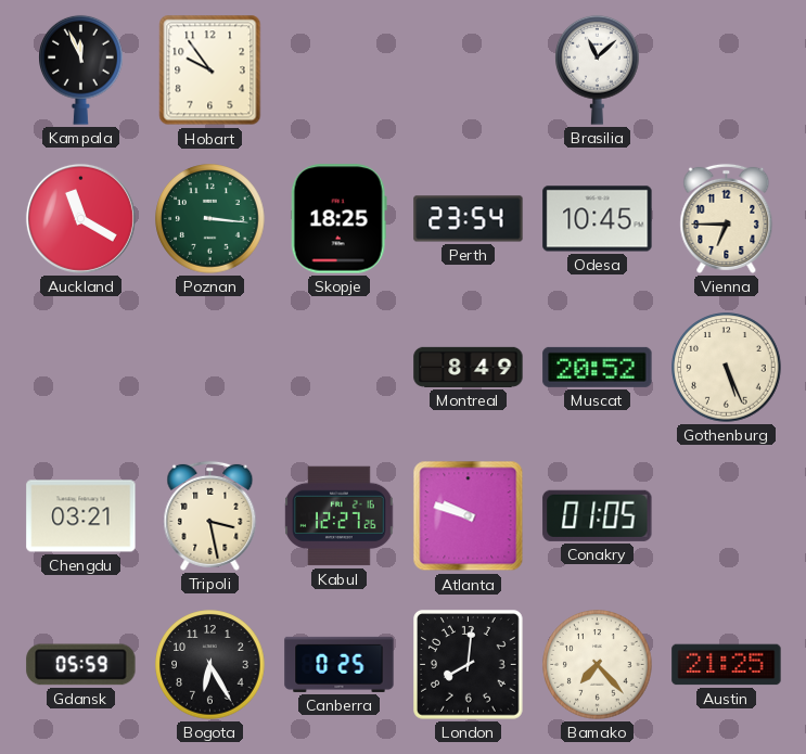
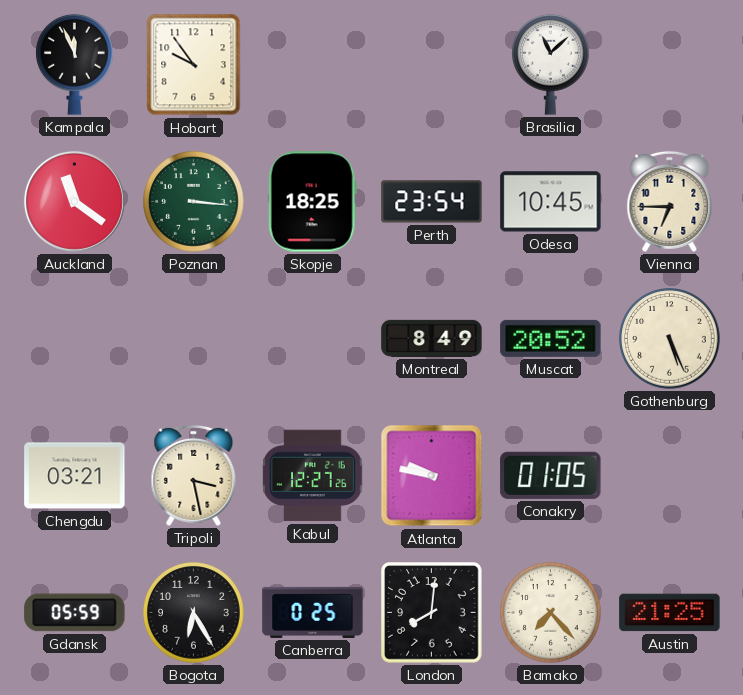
Auckland: 11:20 -> 11:21 (74, 201)
Atlanta: 9:48 -> 9:47 (432, 476)
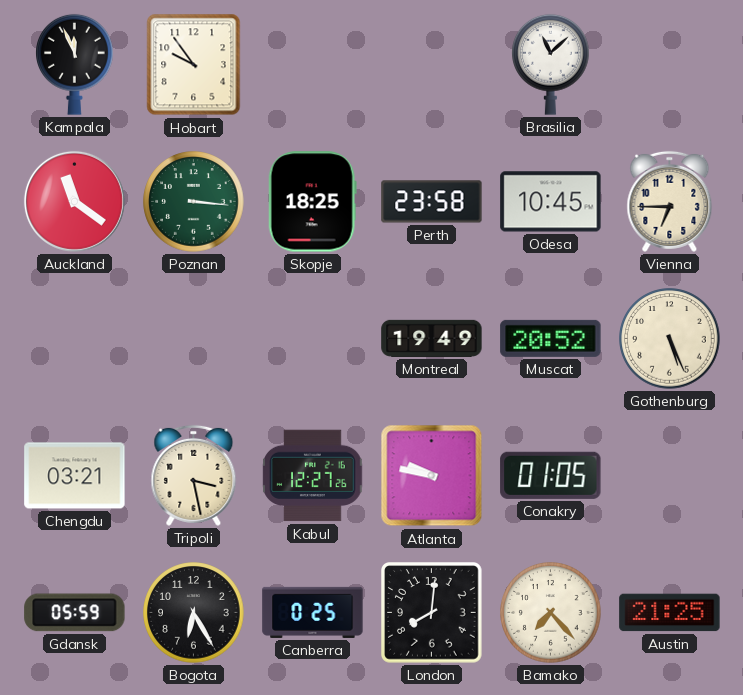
Perth: 23:54 -> 23:58 (432, 202)
Montreal: 8:49 -> 19:49 (432, 338)
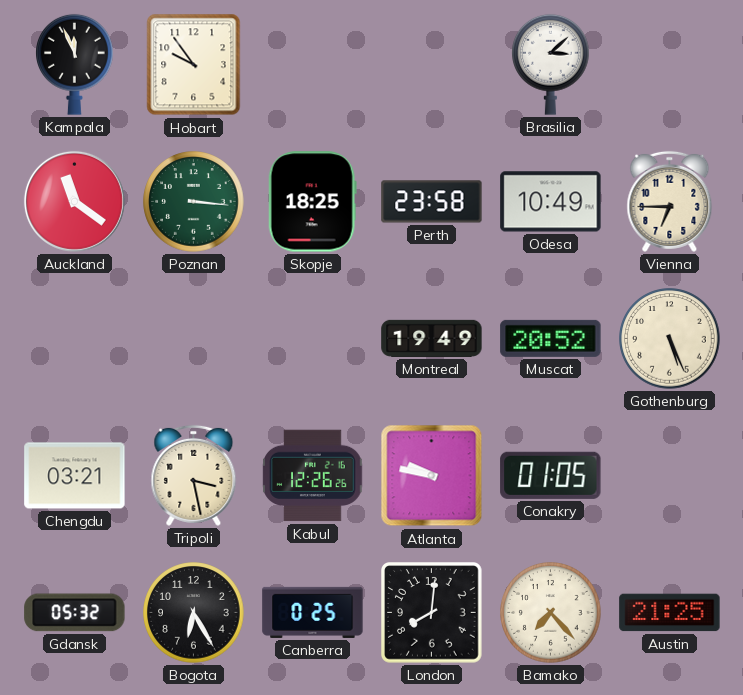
Brasilia: 11:08 -> 3:08 (551, 64)
Odesa: 10:45 -> 10:49 (551, 202)
Kabul: 12:27 -> 12:26 (313, 476)
Gdansk: 05:59 -> 05:32 (75, 613)
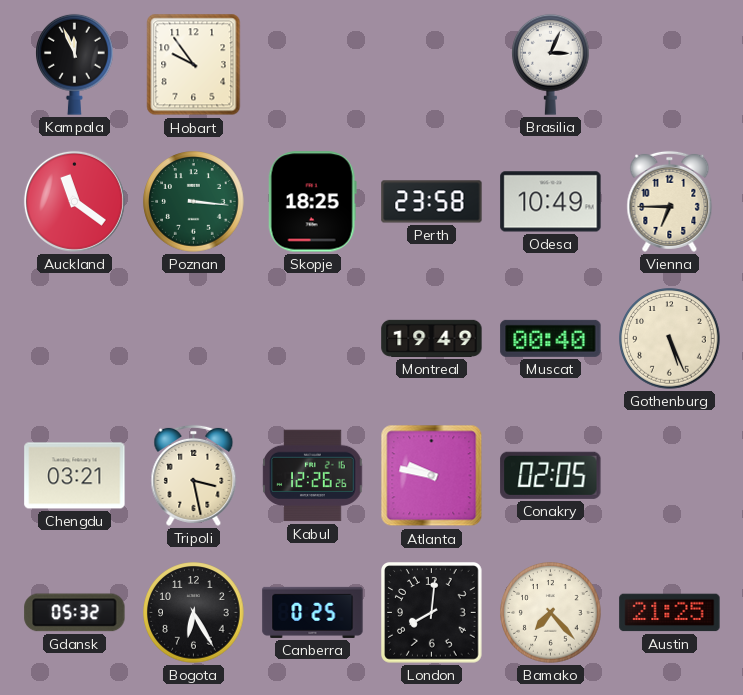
Brasilia: 3:08 -> 3:04 (551, 64)
Muscat: 20:52 -> 00:40 (551, 338)
Conakry: 01:05 -> 02:05 (551, 475)
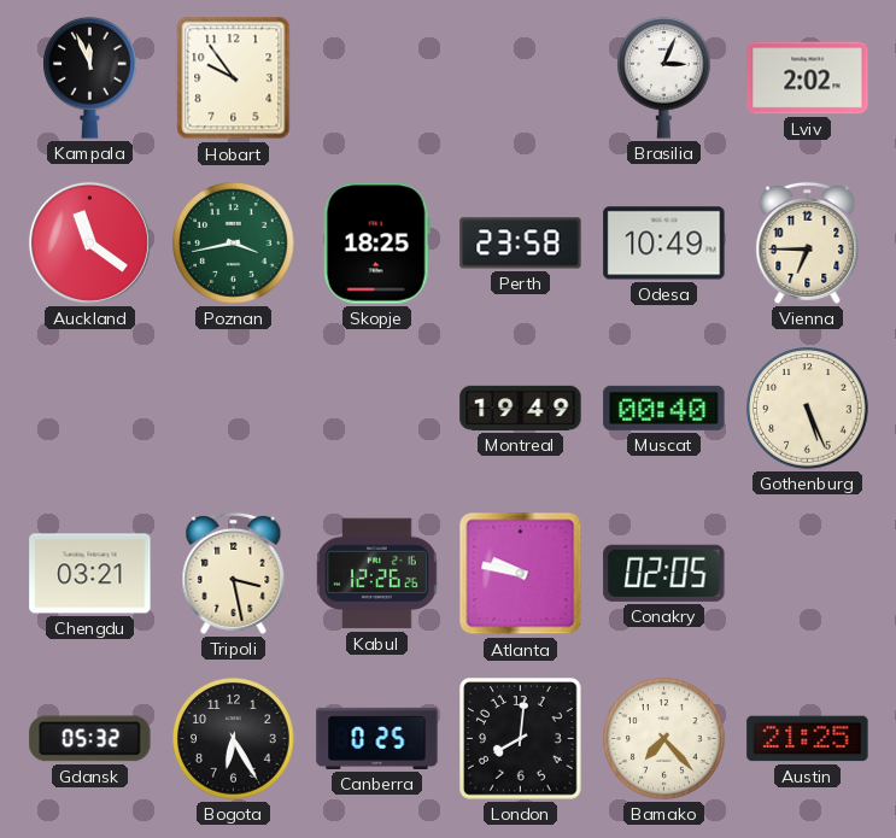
Lviv: none -> 2:02 (808, 78)
Poznan: 3:16 -> 3:43 (234, 244)
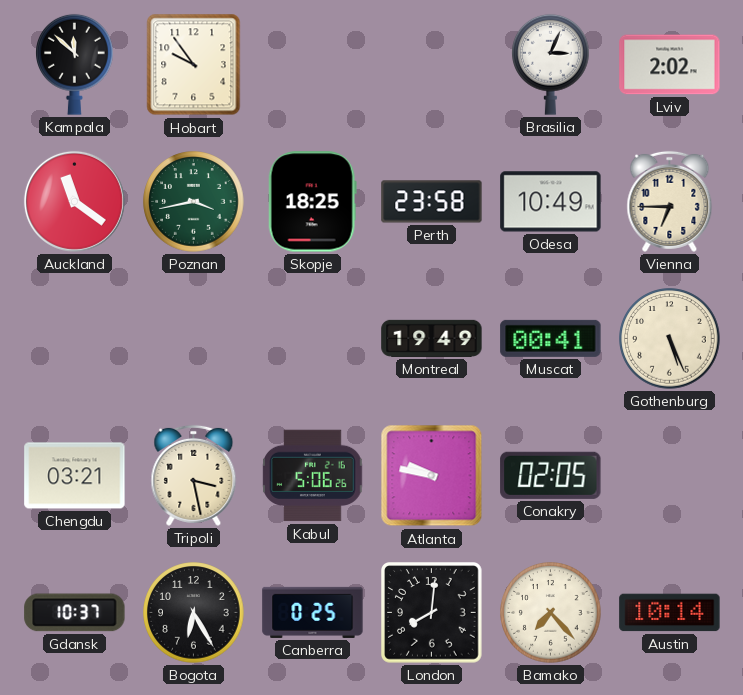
Kampala: 11:56 -> 11:52 (75, 64)
Muscat: 00:40 -> 00:41 (551, 338)
Kabul: 12:26 -> 5:06 (313, 476)
Gdansk: 05:32 -> 10:37 (75, 613)
Austin: 21:25 -> 10:14 (670, 613)
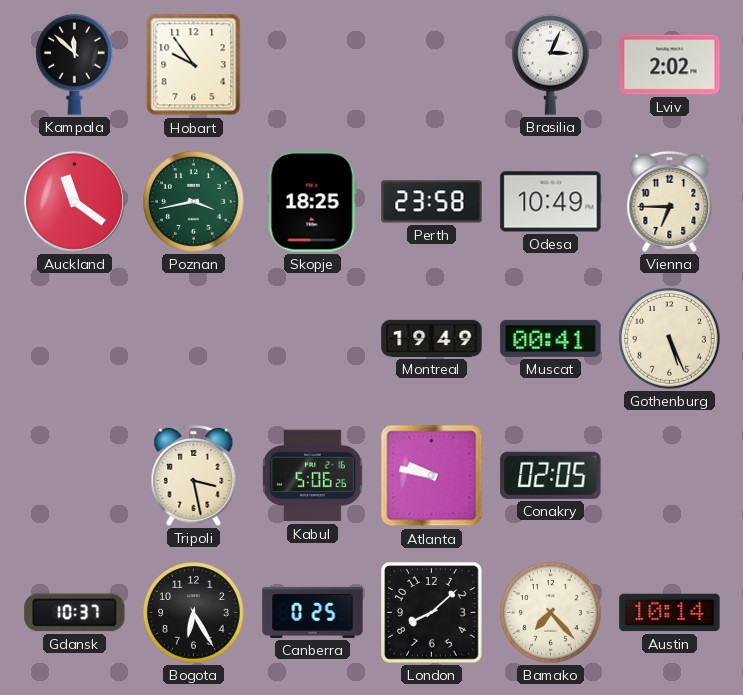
Chengdu: 03:21 -> none (75, 476)
London: 8:01 -> 8:08 (432, 613)
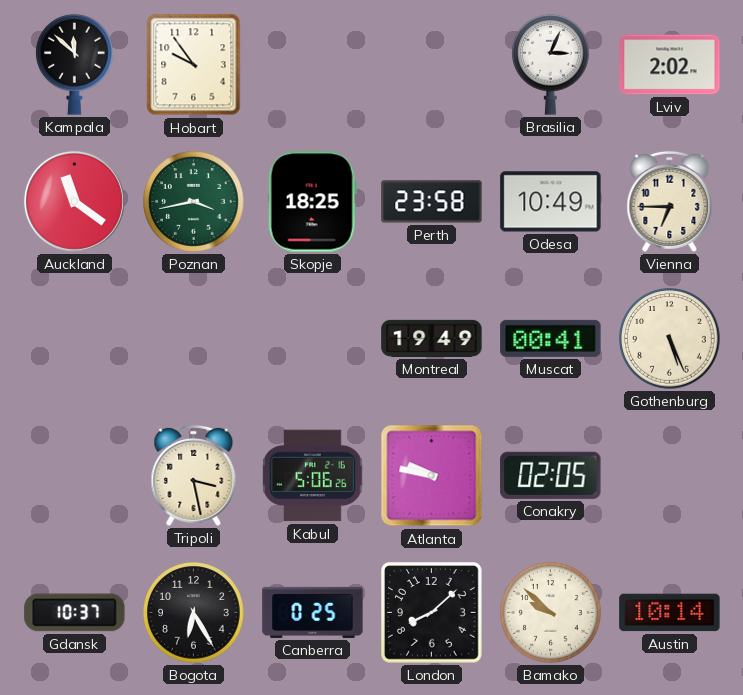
Bamako: 7:23 -> 9:52 (551, 613)
